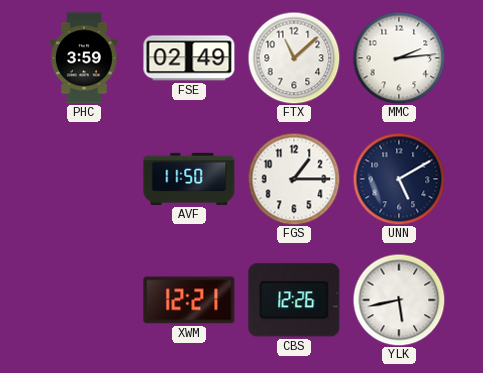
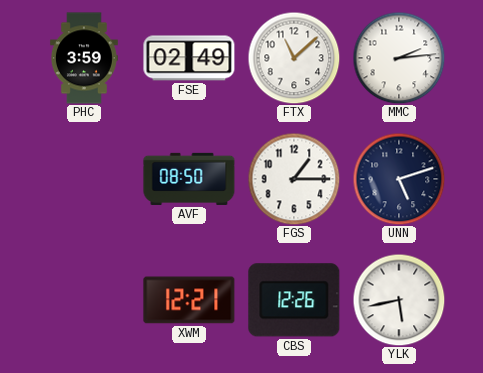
AVF: 11:50 -> 08:50 (189, 179)
UNN: 5:10 -> 5:12 (399, 179)
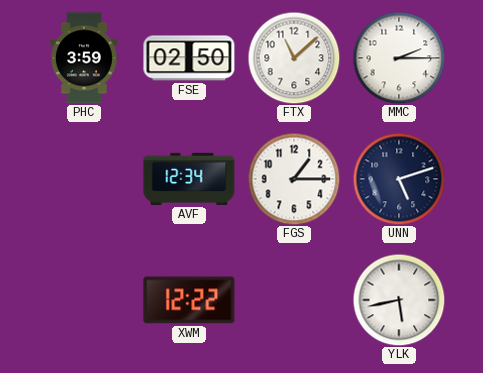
FSE: 02:49 -> 02:50 (189, 58)
MMC: 2:14 -> 2:15 (399, 58)
AVF: 08:50 -> 12:34 (189, 179)
XWM: 12:21 -> 12:22 (189, 300)
CBS: 12:26 -> none (294, 300)
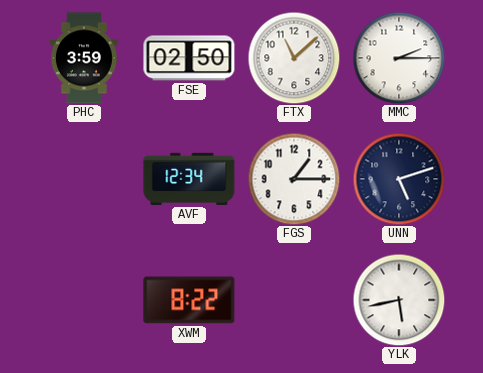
XWM: 12:22 -> 8:22 (189, 300)
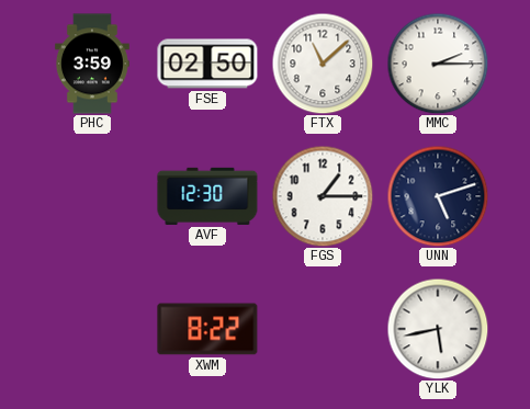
AVF: 12:34 -> 12:30 (207, 196)
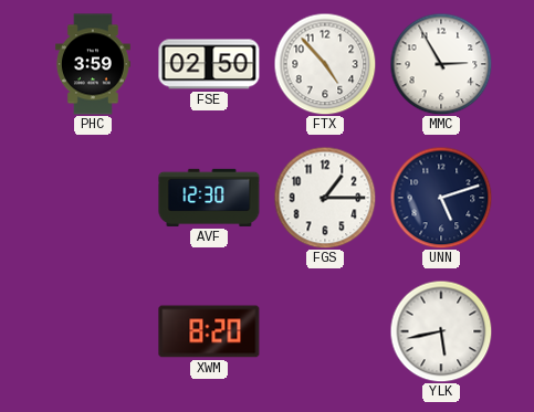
FTX: 11:08 -> 4:53 (325, 64)
MMC: 2:15 -> 2:55 (441, 64)
XWM: 8:22 -> 8:20 (209, 331)
